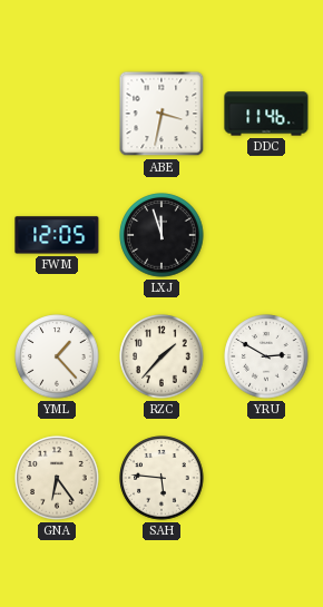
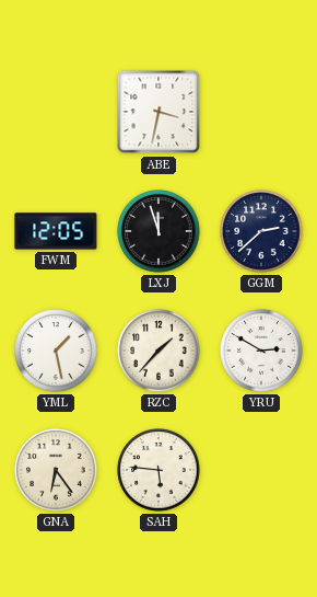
DDC: 11:46 -> none (266, 114)
GGM: none -> 2:38 (261, 231)
YML: 1:23 -> 1:28 (56, 351)
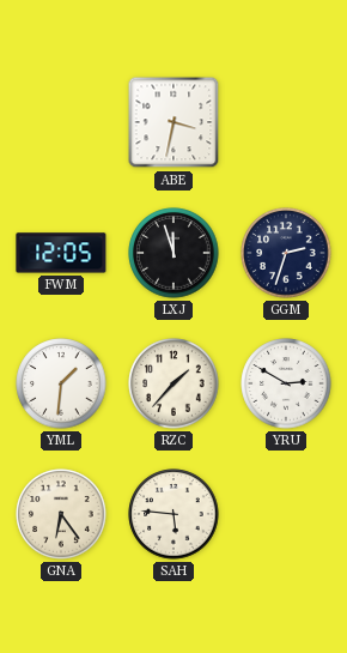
GGM: 2:38 -> 2:33 (286, 253)
YML: 1:28 -> 1:31 (61, 383)
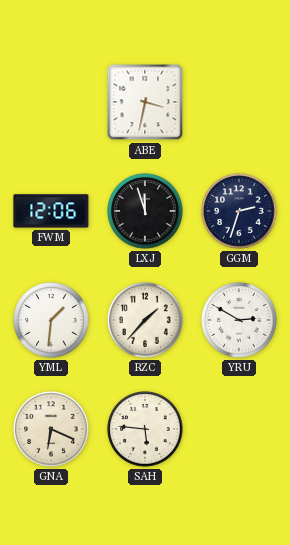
FWM: 12:05 -> 12:06 (51, 211)
GNA: 6:24 -> 6:19 (51, 429)
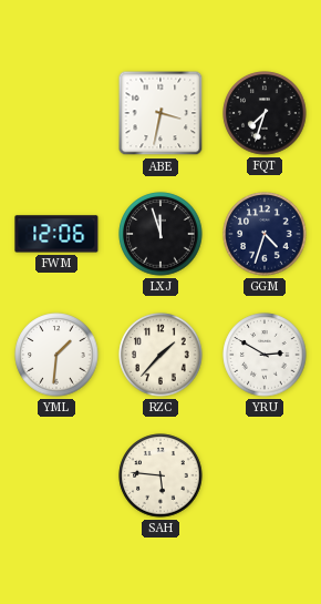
FQT: none -> 7:33 (265, 113)
GGM: 2:33 -> 4:33 (265, 234)
GNA: 6:19 -> none (51, 429)
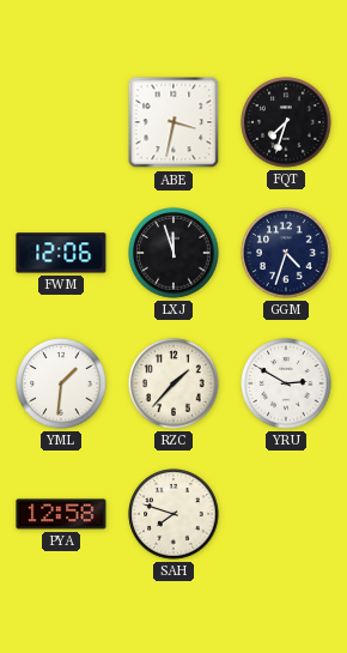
PYA: none -> 12:58 (61, 514)
SAH: 5:46 -> 7:48 (173, 514)
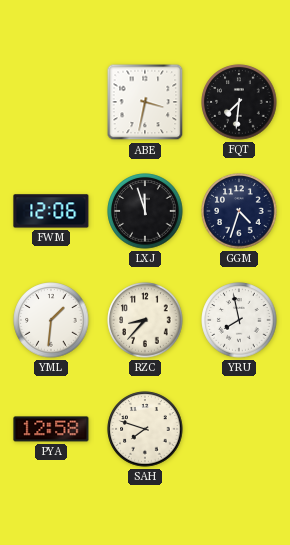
FQT: 7:33 -> 7:31 (239, 102)
RZC: 1:37 -> 8:37 (145, 320)
YRU: 2:50 -> 7:58 (239, 320)
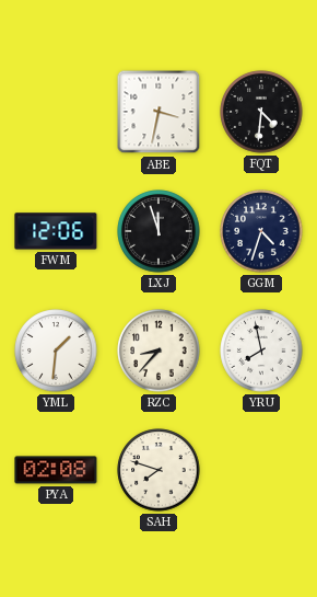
FQT: 7:31 -> 4:31 (261, 112)
PYA: 12:58 -> 02:08 (56, 470)
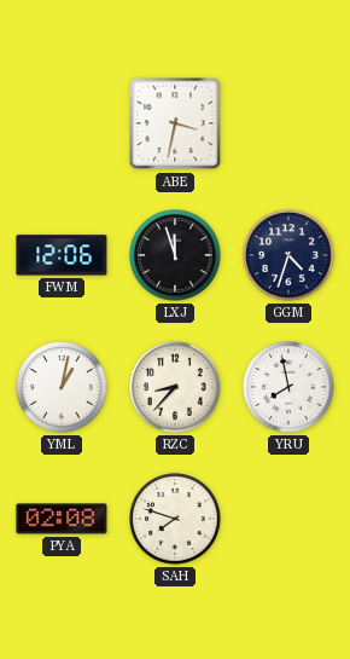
FQT: 4:31 -> none (261, 112)
YML: 1:31 -> 1:02 (62, 387)
